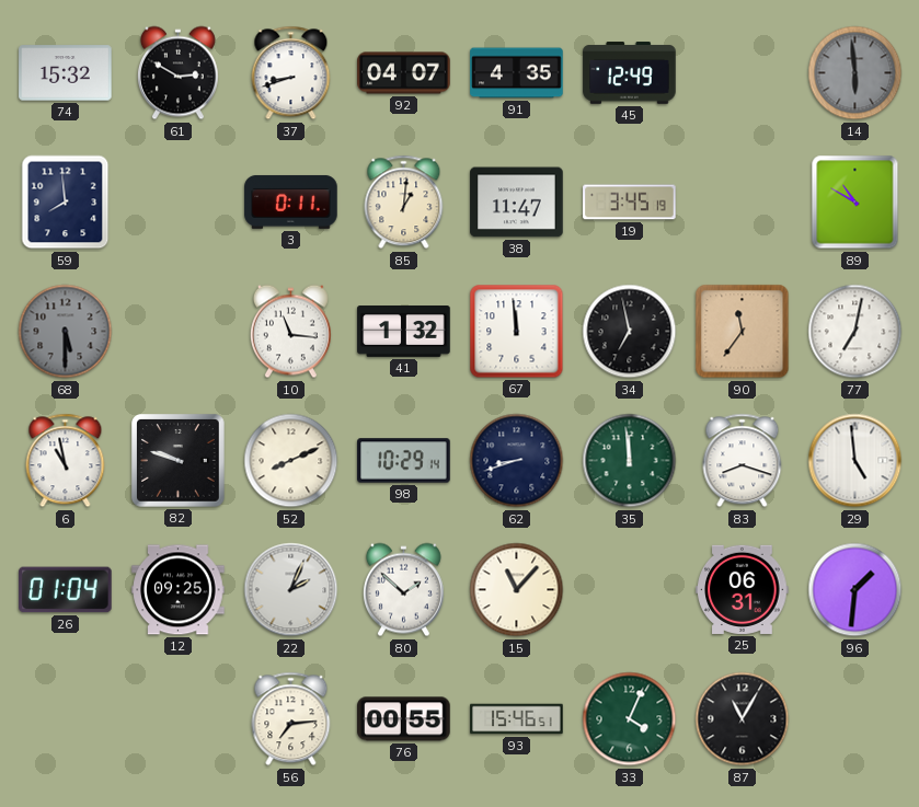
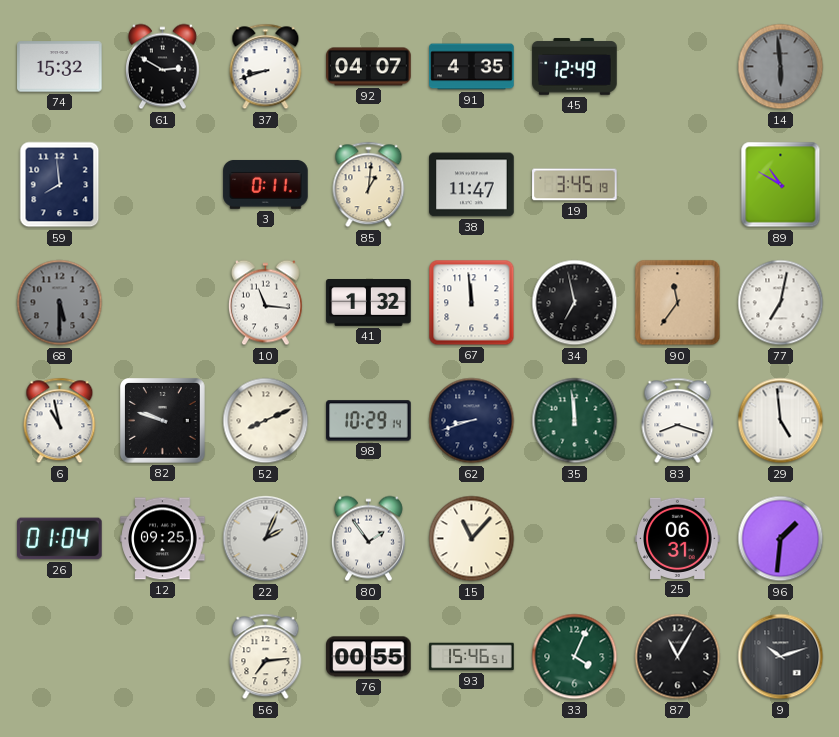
80: 1:52 -> 1:54 (368, 539)
9: none -> 10:12 (781, 657)
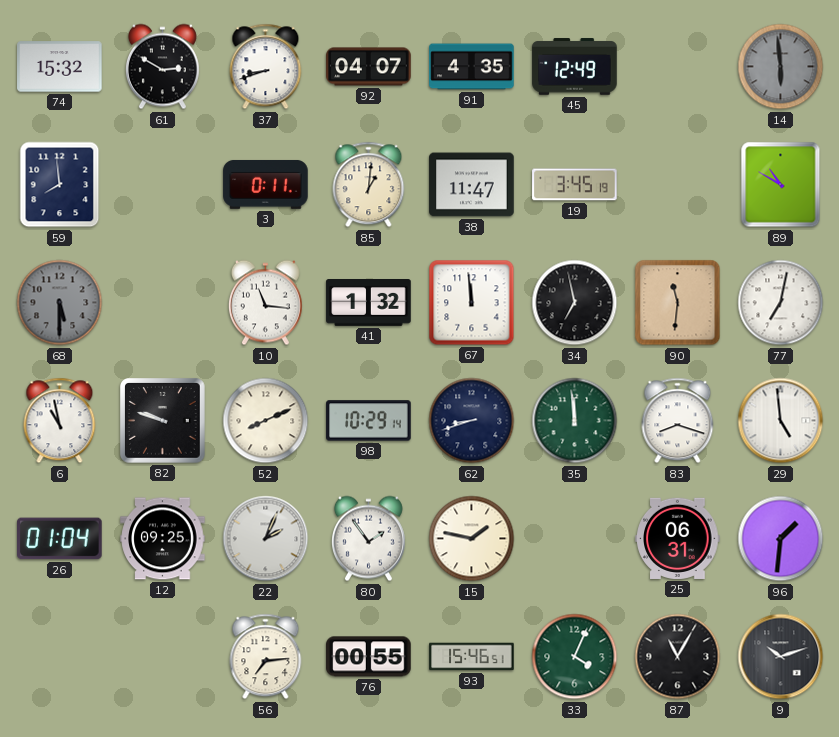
90: 11:36 -> 11:31 (678, 303)
15: 11:07 -> 1:47 (472, 539)
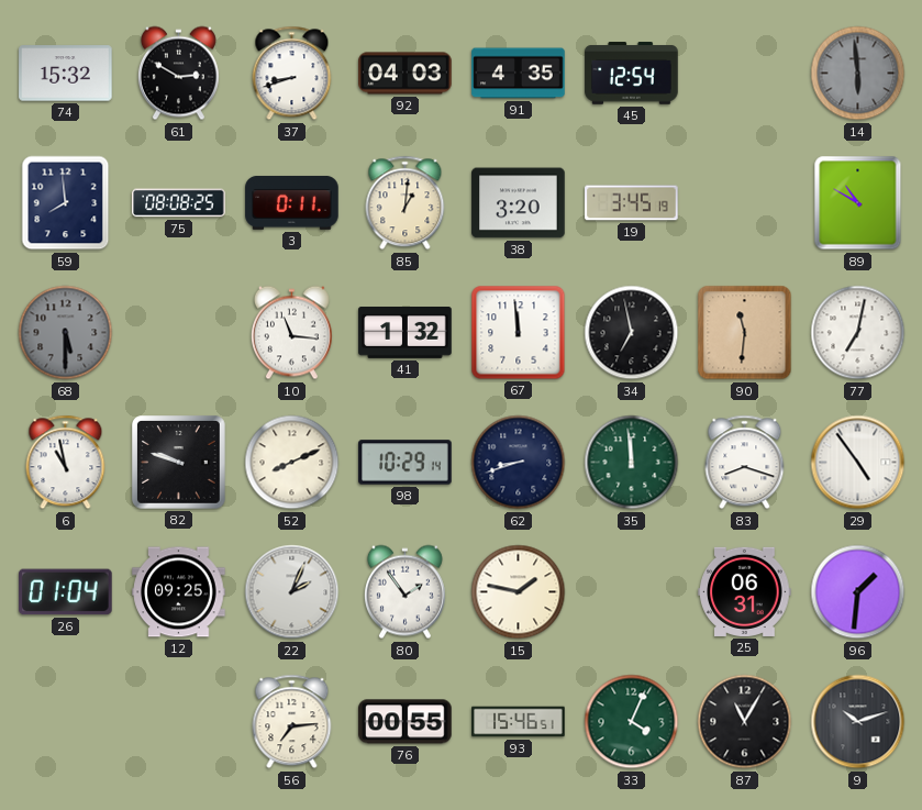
92: 04:07 -> 04:03 (406, 74)
45: 12:49 -> 12:54 (632, 74)
75: none -> 08:08 (179, 203)
38: 11:47 -> 3:20 (519, 203)
29: 4:59 -> 4:54 (858, 463)
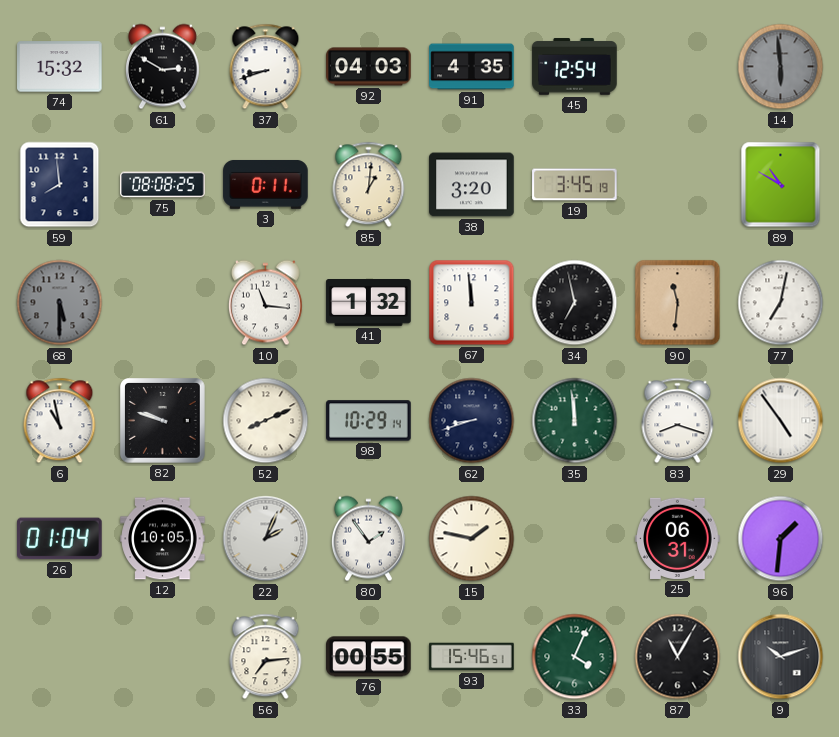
12: 09:25 -> 10:05 (163, 539)
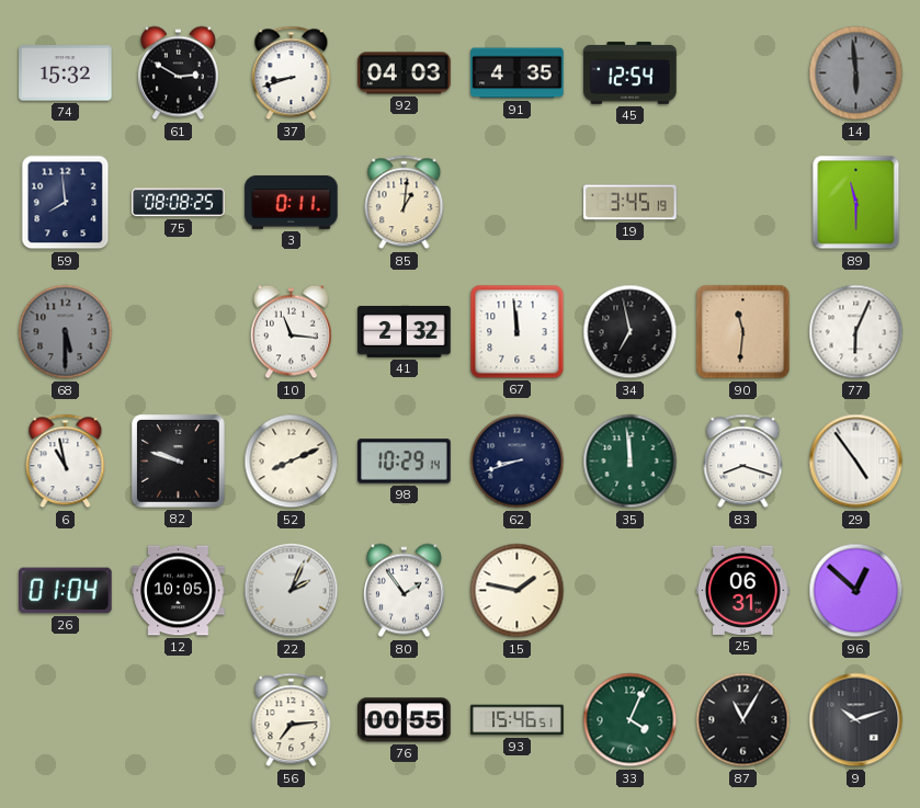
38: 3:20 -> none (472, 185)
89: 10:50 -> 11:30 (856, 203)
41: 1:32 -> 2:32 (405, 332)
77: 7:02 -> 6:04 (856, 332)
96: 1:31 -> 12:52 (856, 591)
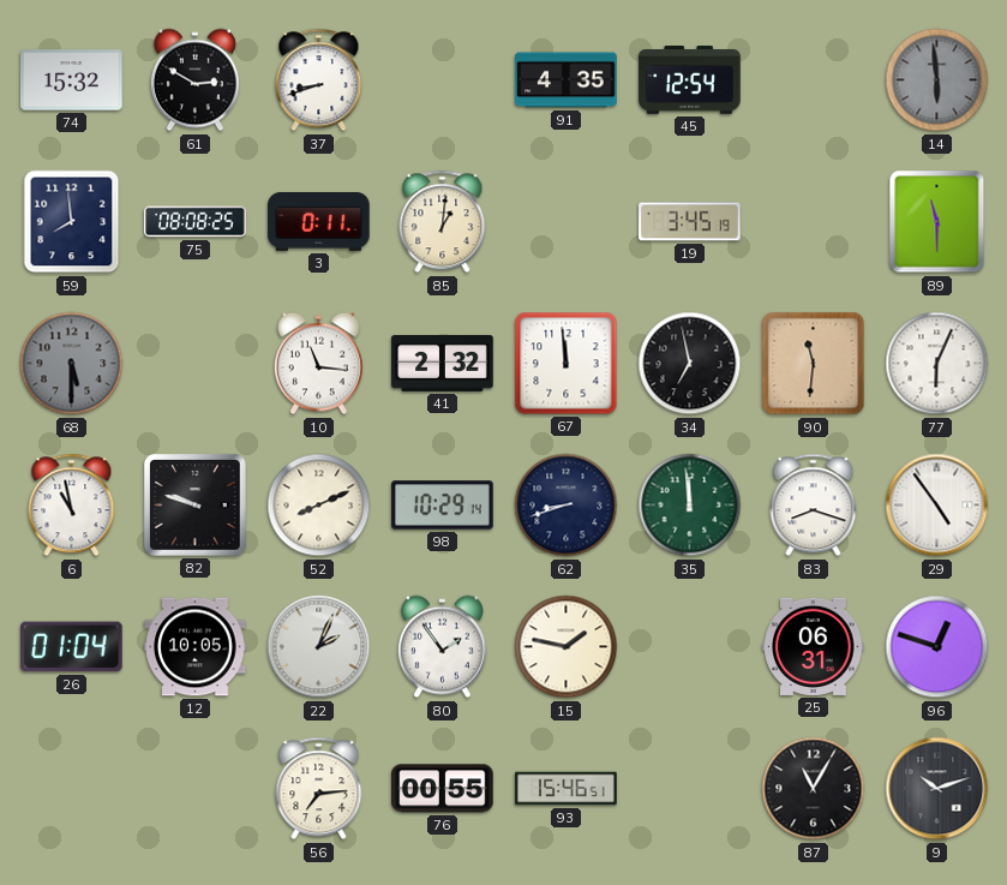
92: 04:03 -> none (405, 73)
96: 12:52 -> 12:48 (937, 647)
33: 4:04 -> none (631, 720)
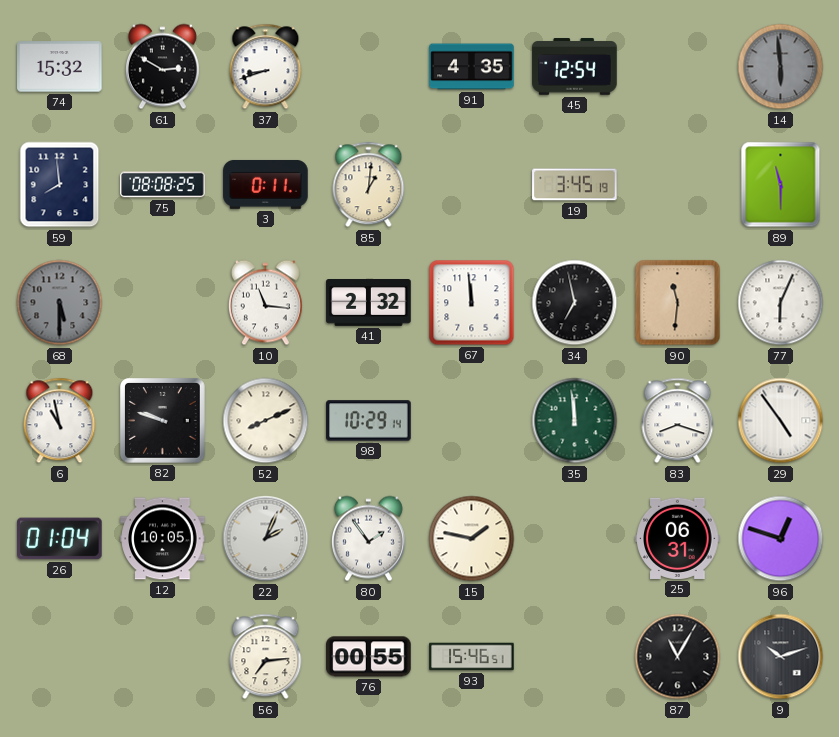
62: 8:42 -> none (567, 506)
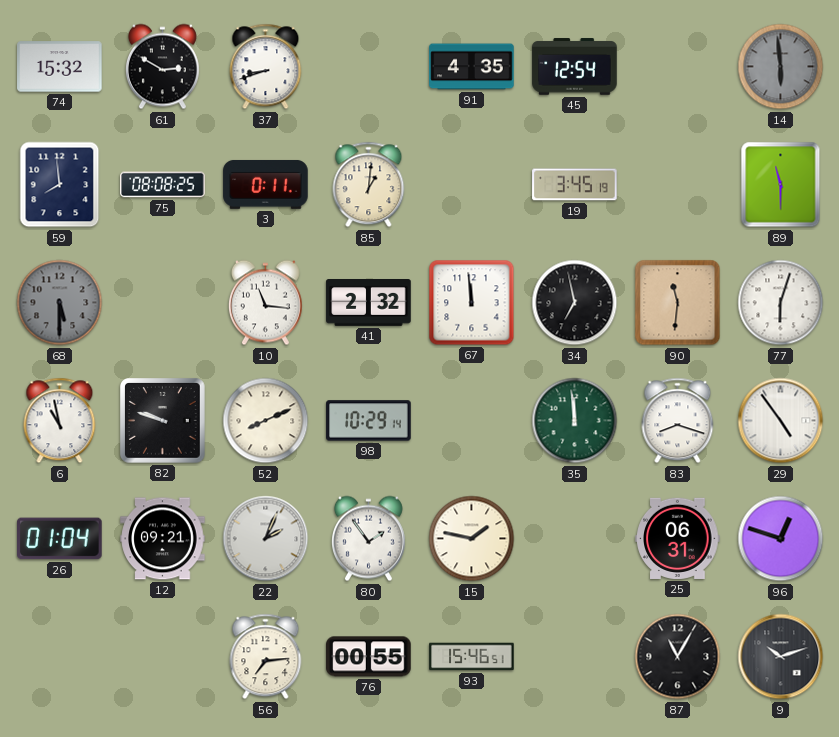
77: 6:04 -> 6:03 (781, 303)
12: 10:05 -> 09:21 (163, 539)
